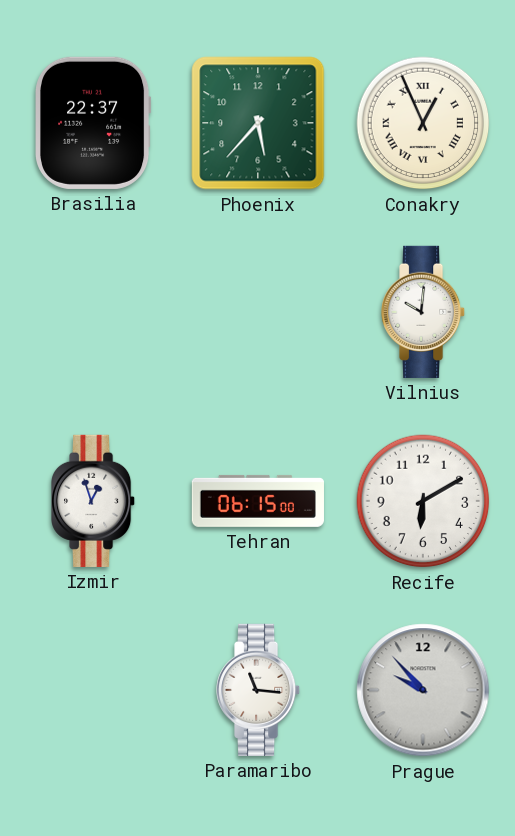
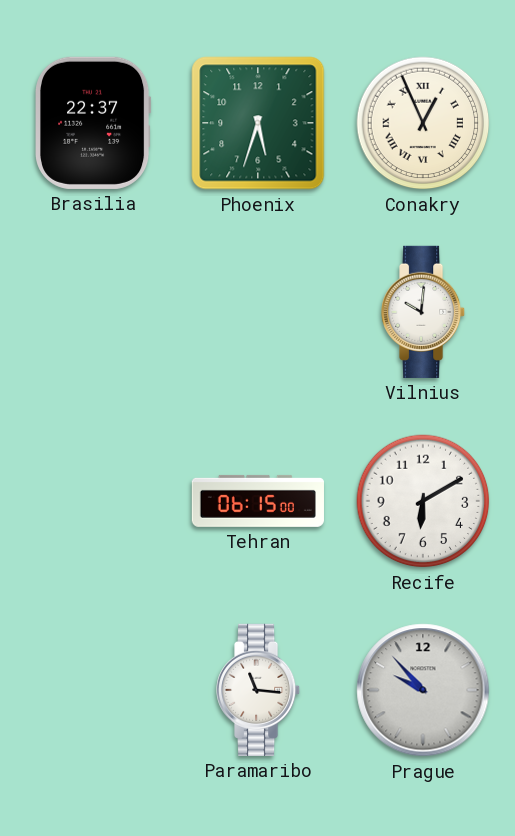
Phoenix: 5:37 -> 5:33 (258, 123)
Izmir: 12:57 -> none (94, 501)
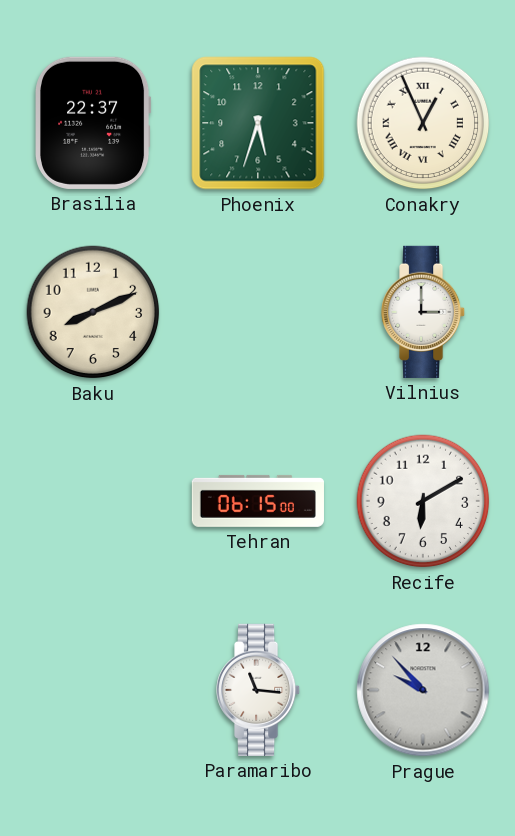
Baku: none -> 8:11 (93, 312)
Vilnius: 10:01 -> 3:00 (424, 312)
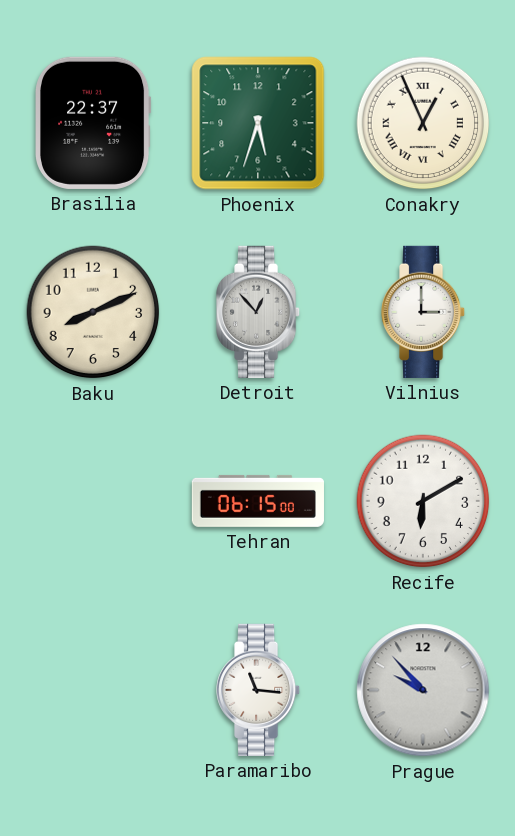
Detroit: none -> 12:53 (259, 312)
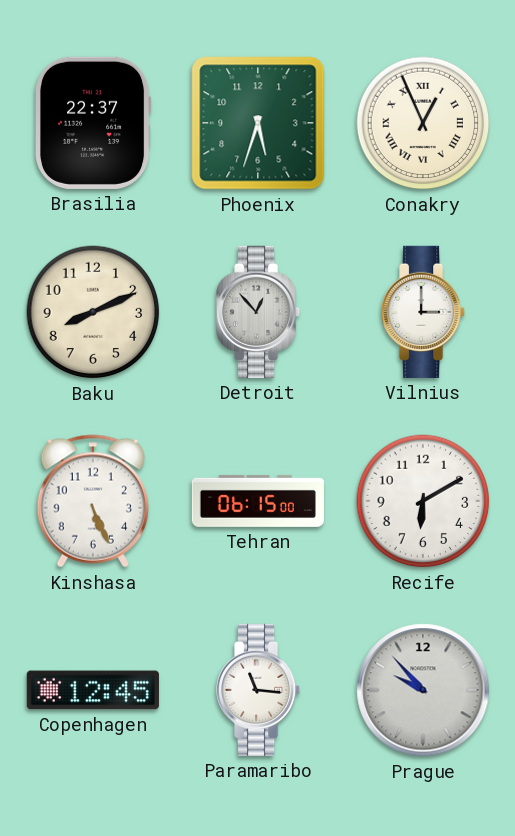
Kinshasa: none -> 5:26 (93, 501)
Copenhagen: none -> 12:45 (93, 690)
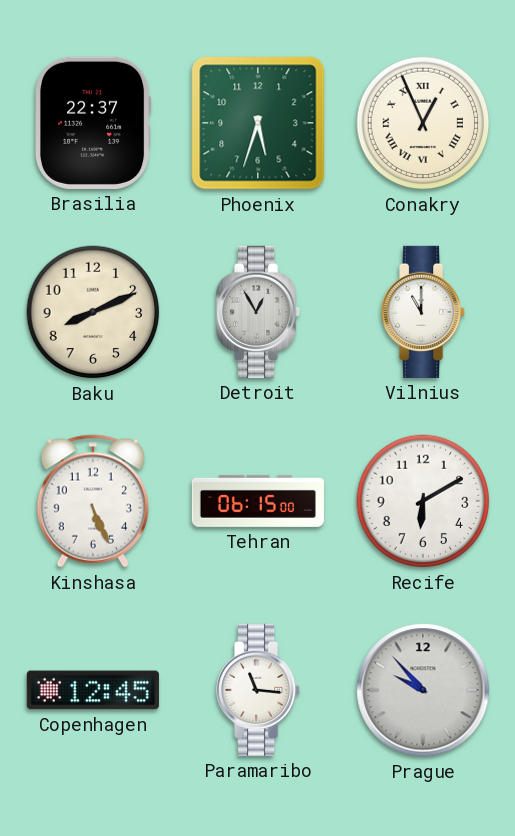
Detroit: 12:53 -> 12:55 (259, 312)
Vilnius: 3:00 -> 11:00 (424, 312)
